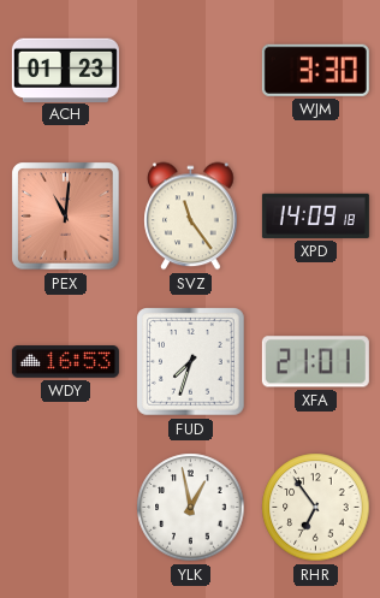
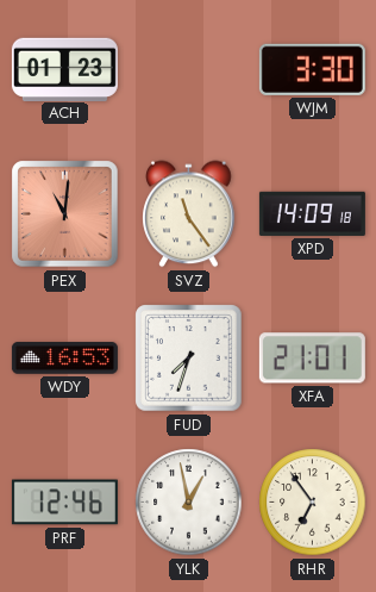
PRF: none -> 12:46 (64, 503)
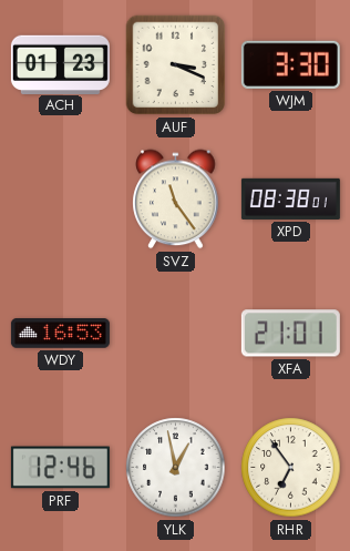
AUF: none -> 3:19 (176, 65)
PEX: 11:01 -> none (65, 214)
XPD: 14:09 -> 08:38 (290, 198)
FUD: 7:33 -> none (189, 359)
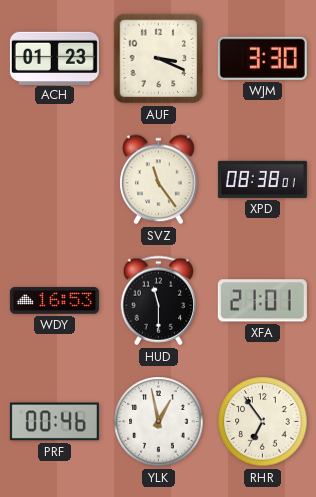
HUD: none -> 11:30 (158, 301)
PRF: 12:46 -> 00:46 (54, 422)
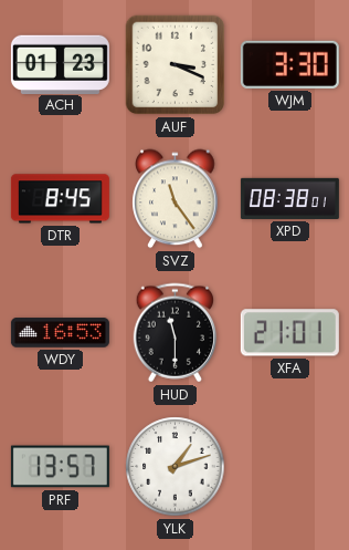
DTR: none -> 8:45 (60, 199)
PRF: 00:46 -> 13:57 (60, 467)
YLK: 12:58 -> 1:12 (176, 467)
RHR: 6:54 -> none (263, 422)
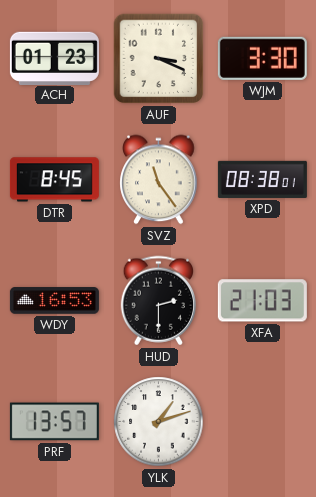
HUD: 11:30 -> 2:30 (158, 301)
XFA: 21:01 -> 21:03 (262, 301)
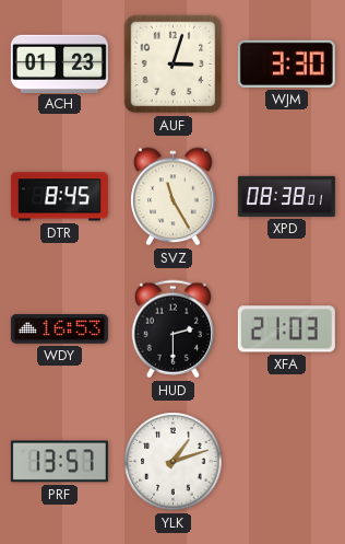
AUF: 3:19 -> 3:03 (174, 65)
SVZ: 11:24 -> 11:25 (174, 197)
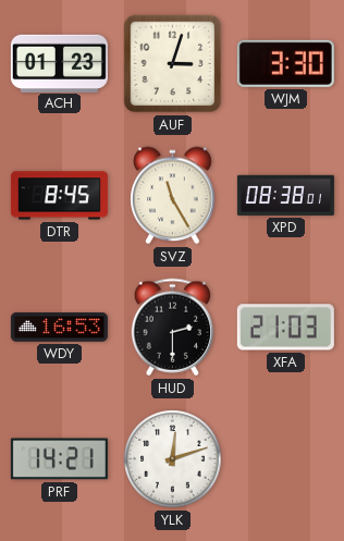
PRF: 13:57 -> 14:21 (59, 459)
YLK: 1:12 -> 12:12 (173, 459)
